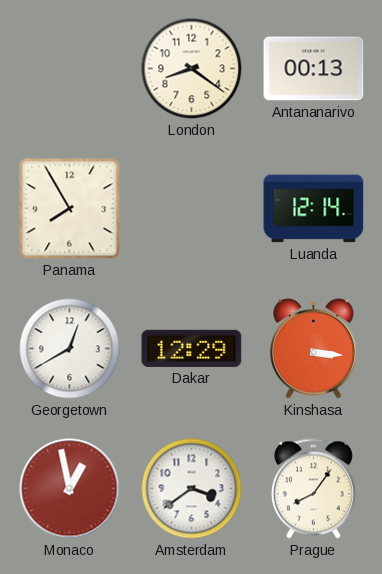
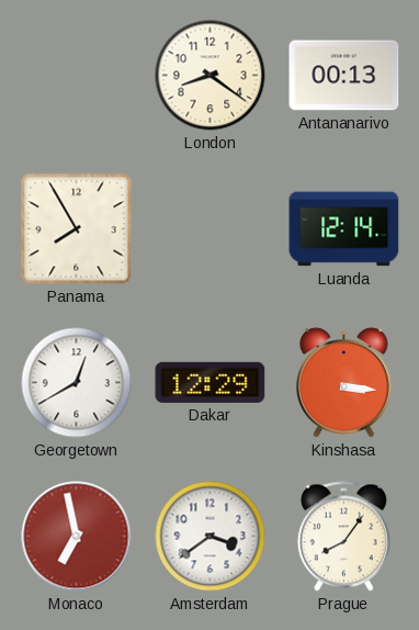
Monaco: 12:58 -> 6:58 (77, 537)
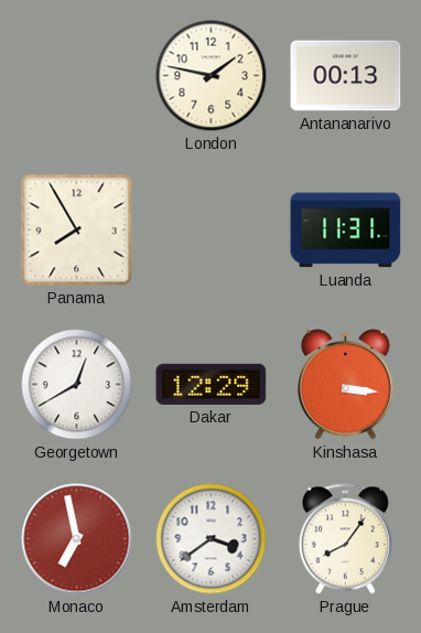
London: 8:21 -> 1:47 (212, 76)
Luanda: 12:14 -> 11:31 (346, 230)
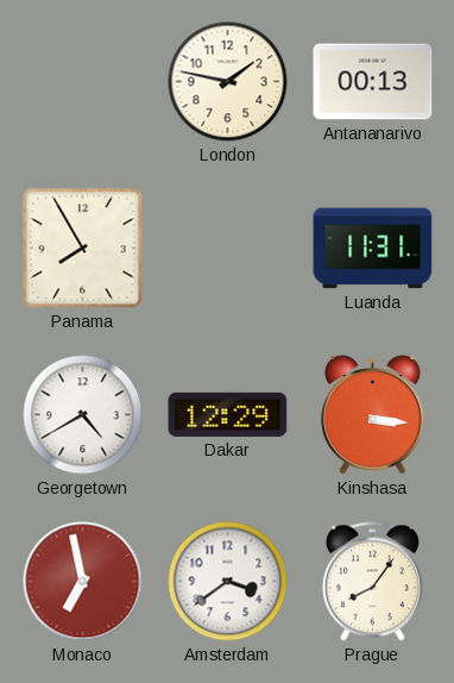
Georgetown: 12:40 -> 4:40 (83, 415)
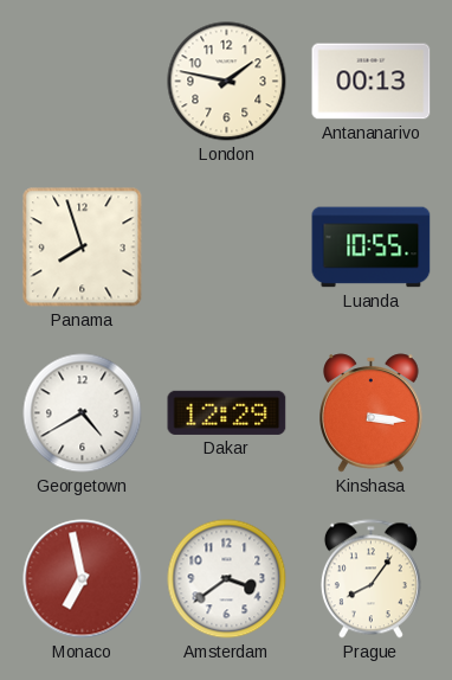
Panama: 7:55 -> 7:57 (83, 248)
Luanda: 11:31 -> 10:55 (372, 248)
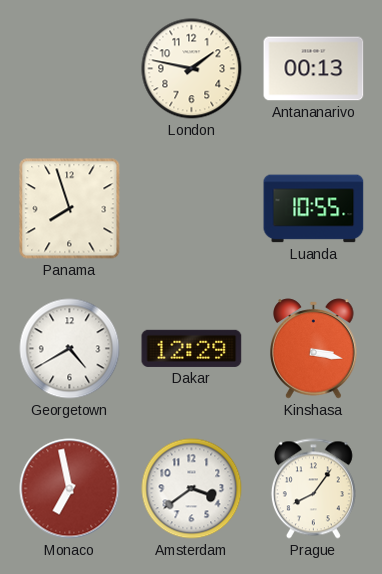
Kinshasa: 3:16 -> 3:17 (314, 349)
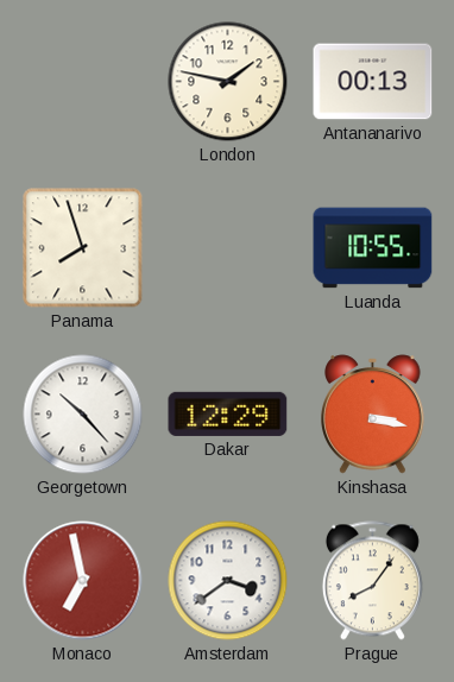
Georgetown: 4:40 -> 10:23 (83, 415)
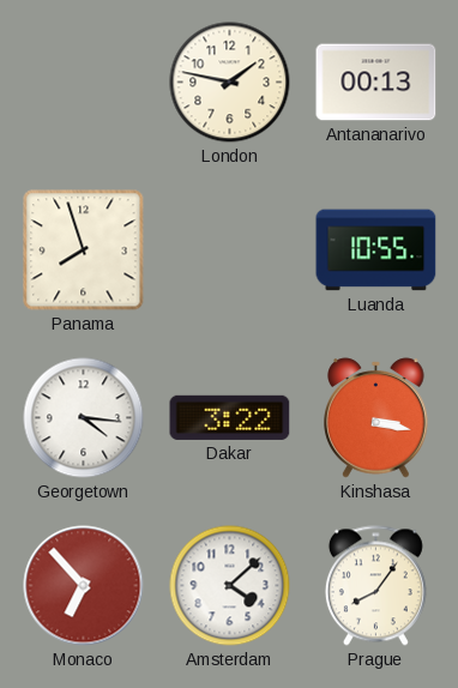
Georgetown: 10:23 -> 4:16 (84, 418)
Dakar: 12:29 -> 3:22 (230, 417)
Monaco: 6:58 -> 6:53 (84, 586)
Amsterdam: 3:39 -> 4:08 (230, 586)
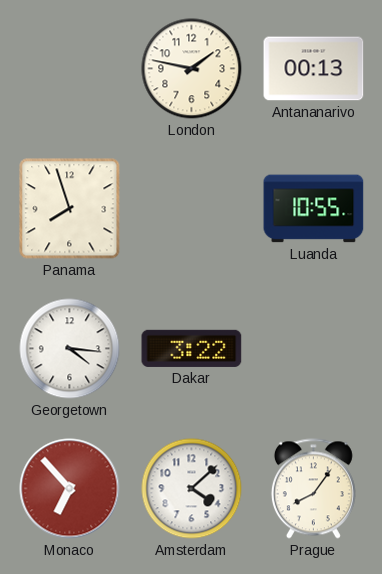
Kinshasa: 3:17 -> none (376, 418)
